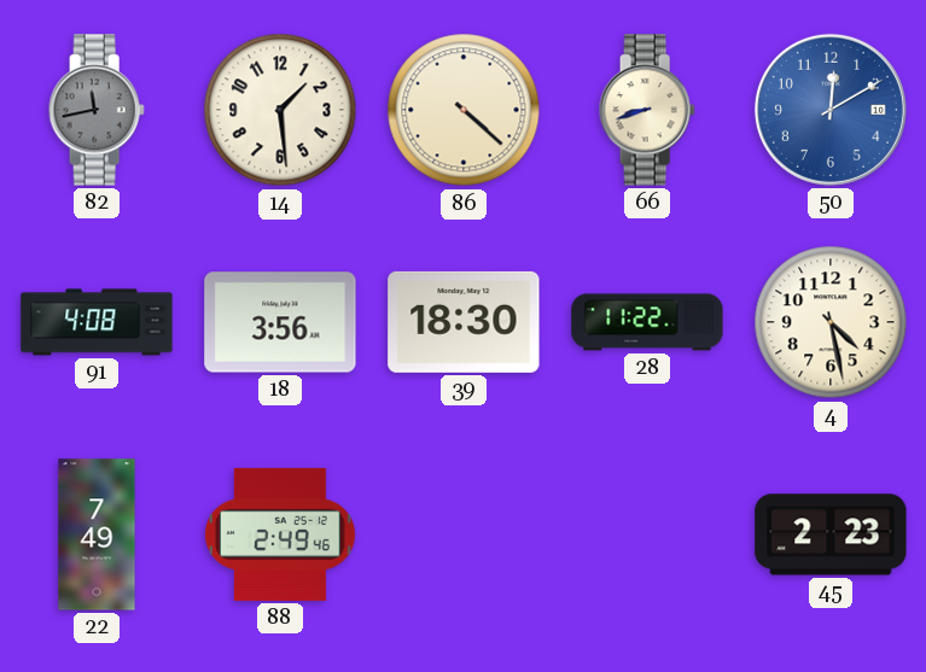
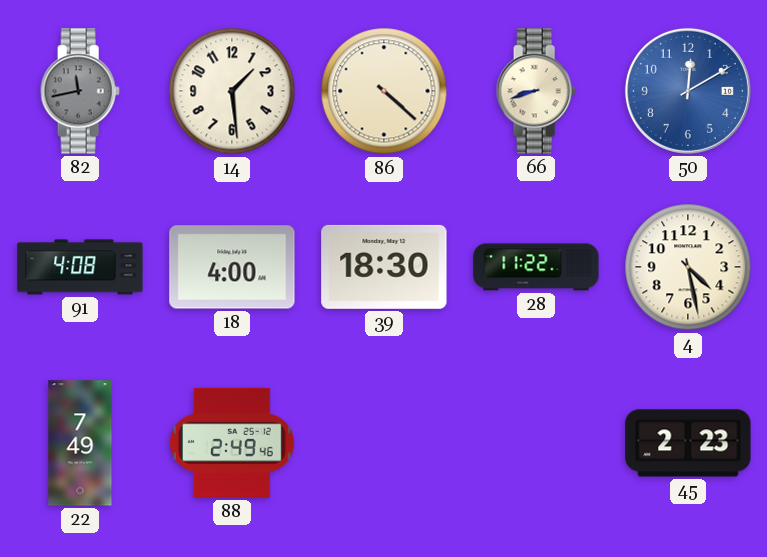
18: 3:56 -> 4:00 (232, 267)
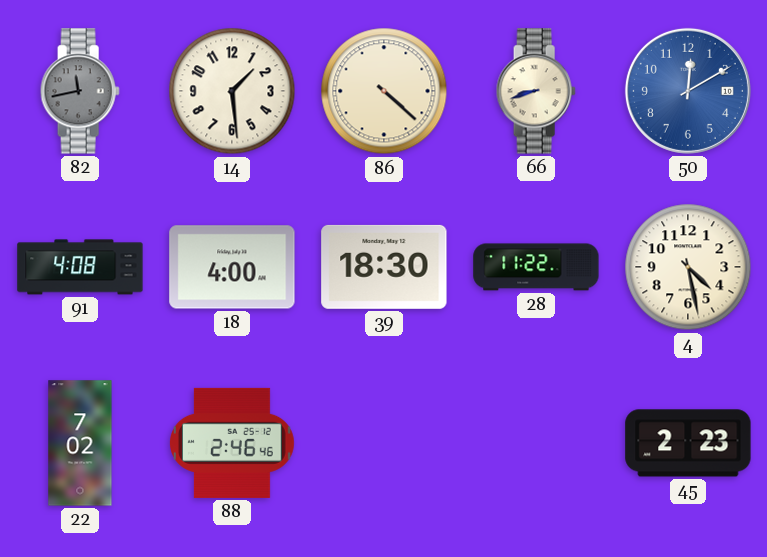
22: 7:49 -> 7:02 (80, 443)
88: 2:49 -> 2:46 (233, 443)
